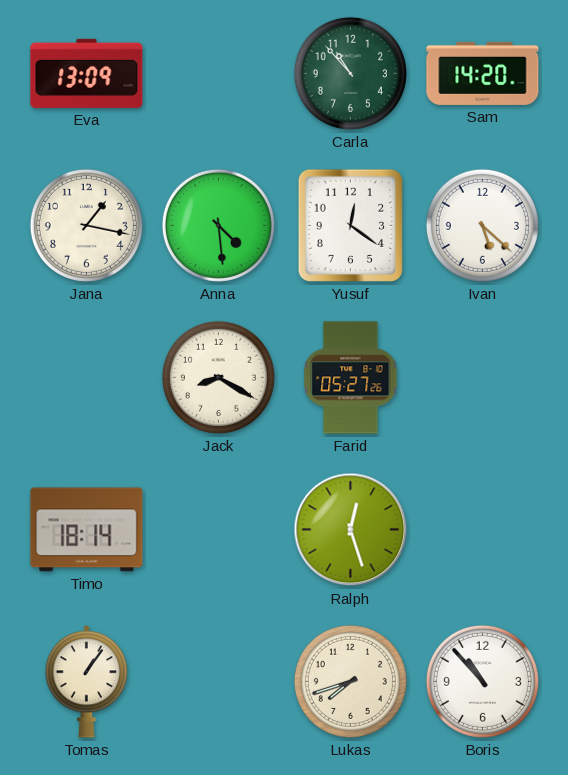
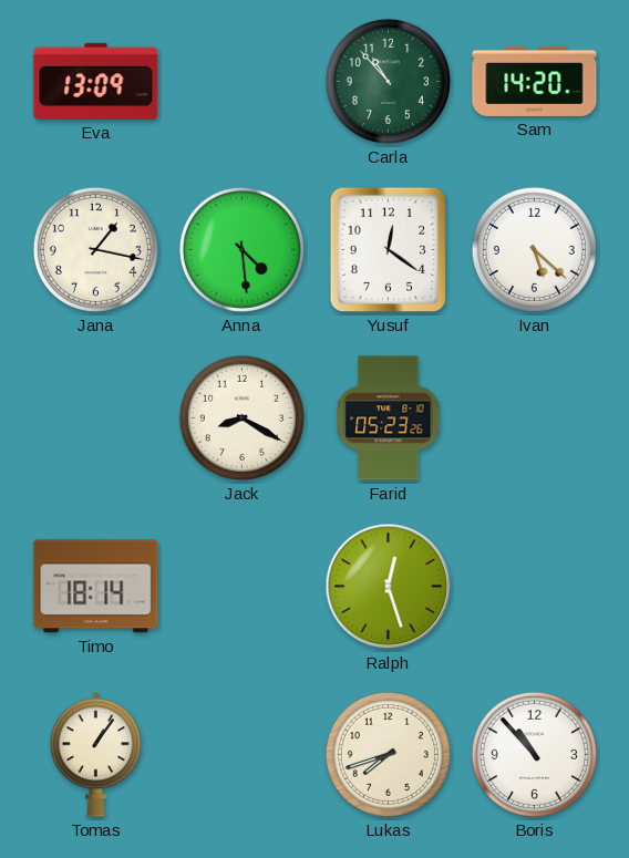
Farid: 05:27 -> 05:23 (389, 418)
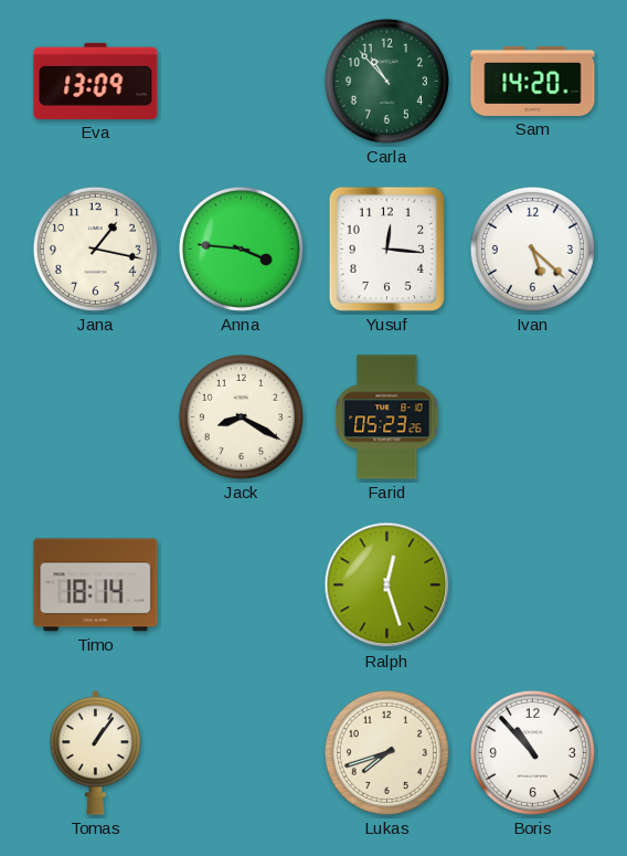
Anna: 4:29 -> 3:46 (241, 249)
Yusuf: 12:21 -> 12:16 (386, 249)
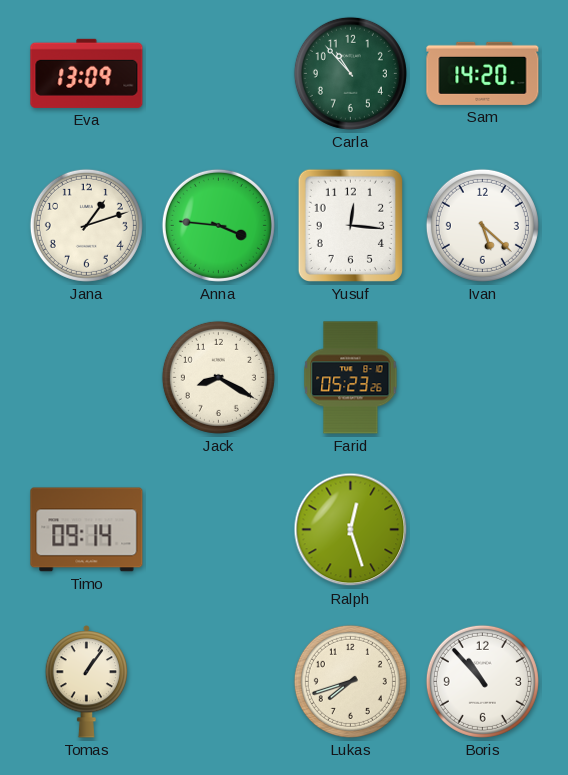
Jana: 1:17 -> 1:12 (86, 225)
Timo: 18:14 -> 09:14 (87, 530)
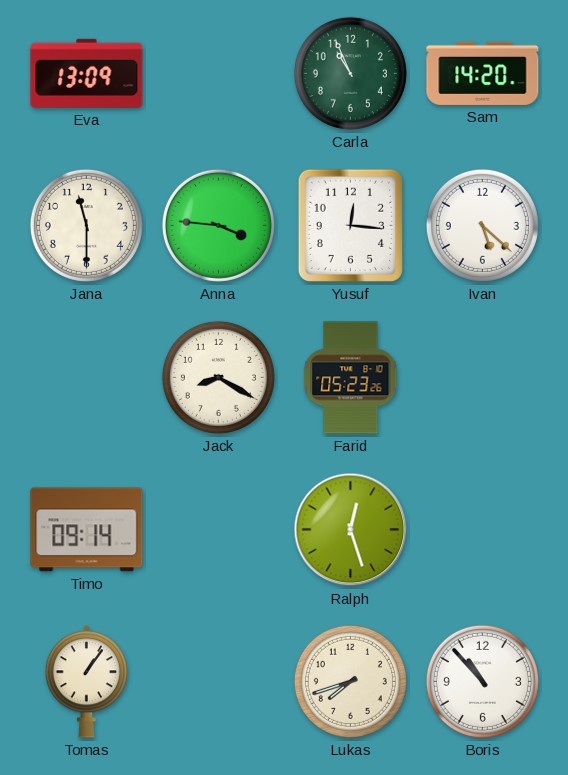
Carla: 10:53 -> 10:56 (350, 73)
Jana: 1:12 -> 11:30 (86, 225)
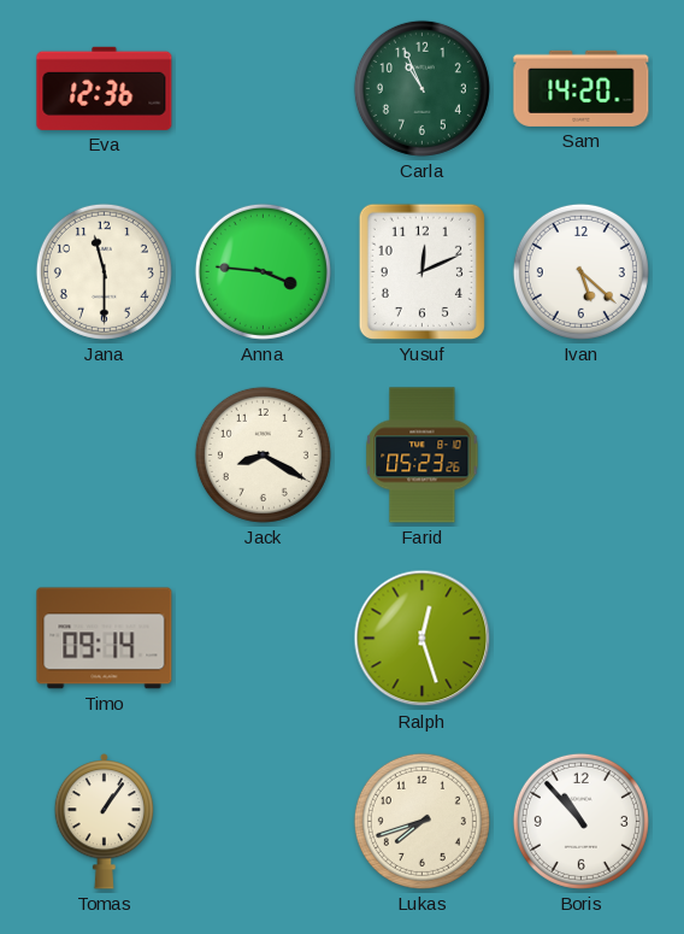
Eva: 13:09 -> 12:36 (105, 88)
Yusuf: 12:16 -> 12:11 (421, 271)
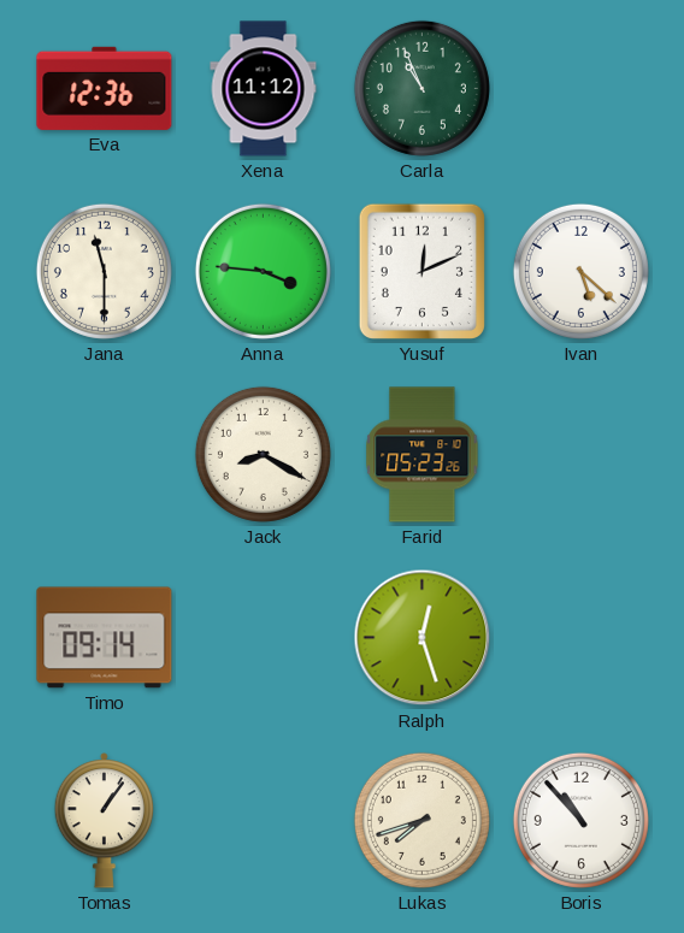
Xena: none -> 11:12 (264, 89)
Sam: 14:20 -> none (582, 88)
